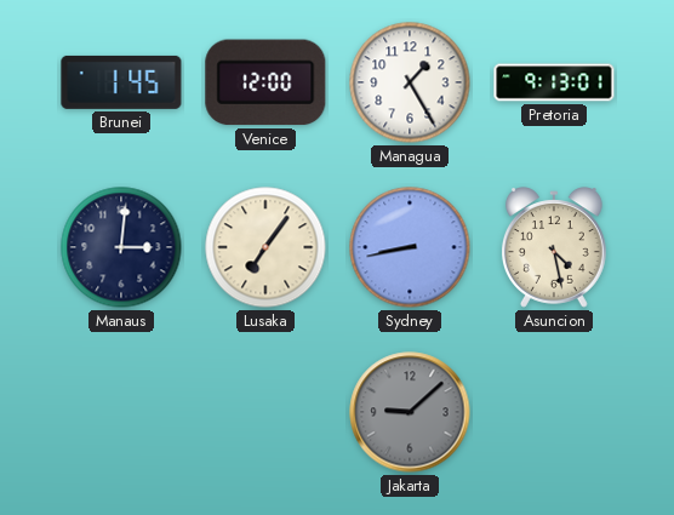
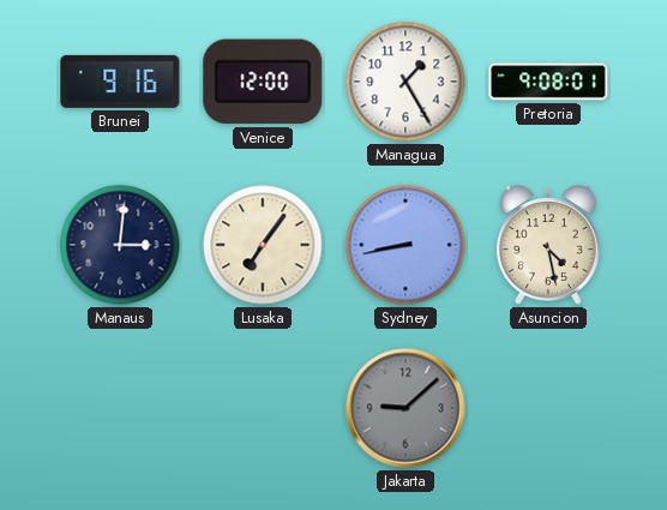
Brunei: 1:45 -> 9:16 (120, 82)
Pretoria: 9:13 -> 9:08 (548, 82)
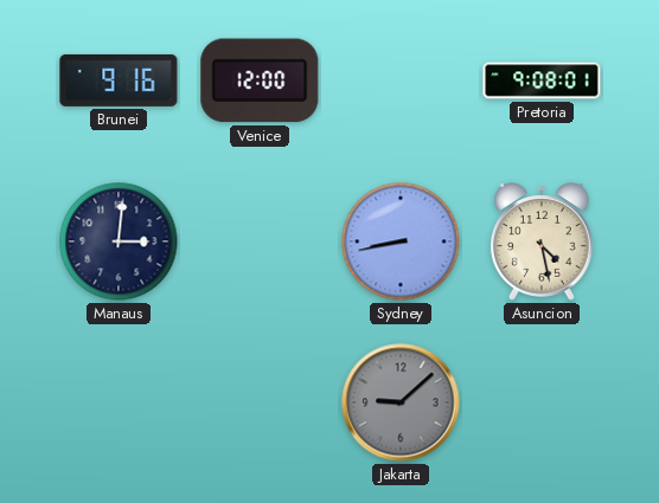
Managua: 1:25 -> none (405, 82)
Lusaka: 7:06 -> none (263, 245)
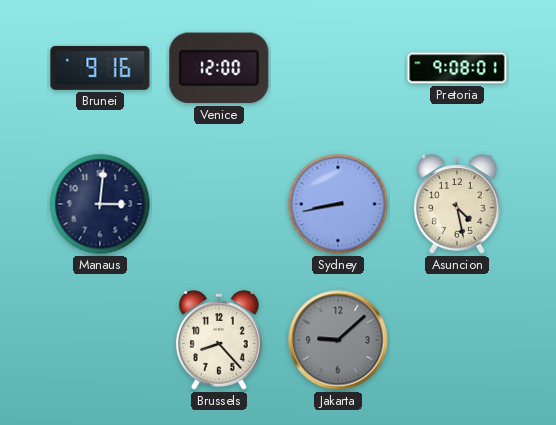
Brussels: none -> 8:23 (219, 340)
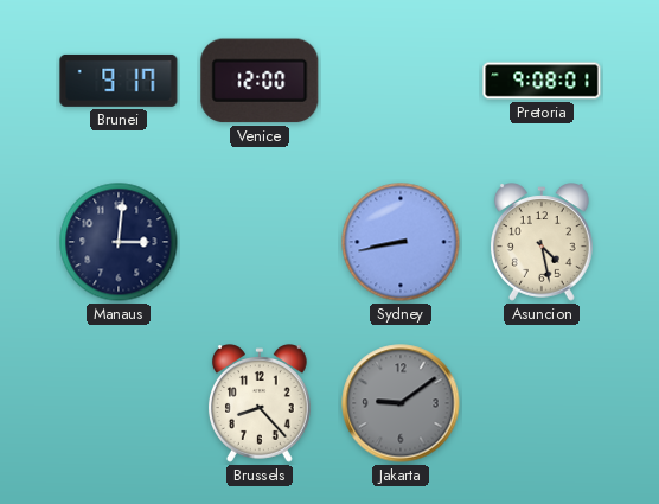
Brunei: 9:16 -> 9:17 (119, 81)
Jakarta: 9:08 -> 9:09 (401, 403)
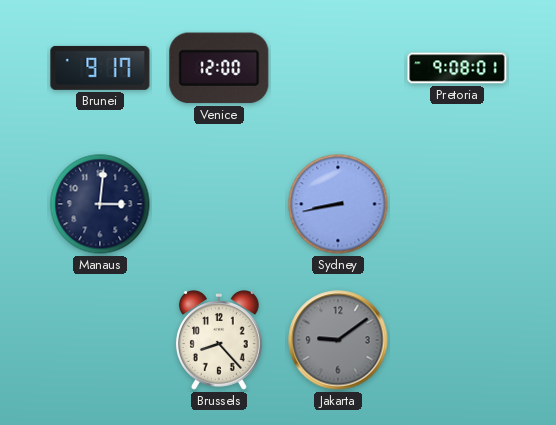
Asuncion: 4:28 -> none (542, 242)
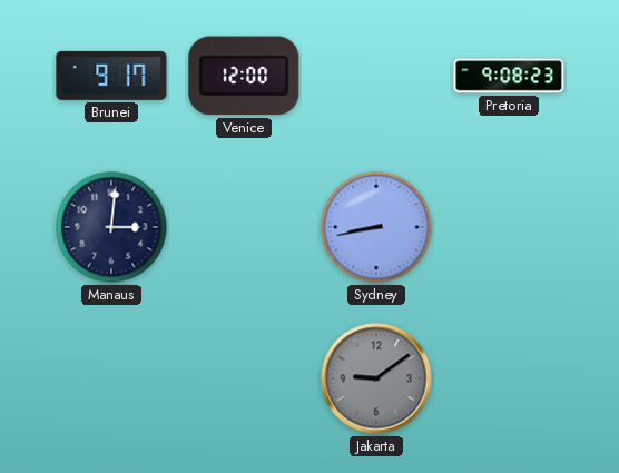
Pretoria: 9:08:01 -> 9:08:23 (509, 76)
Brussels: 8:23 -> none (219, 340)
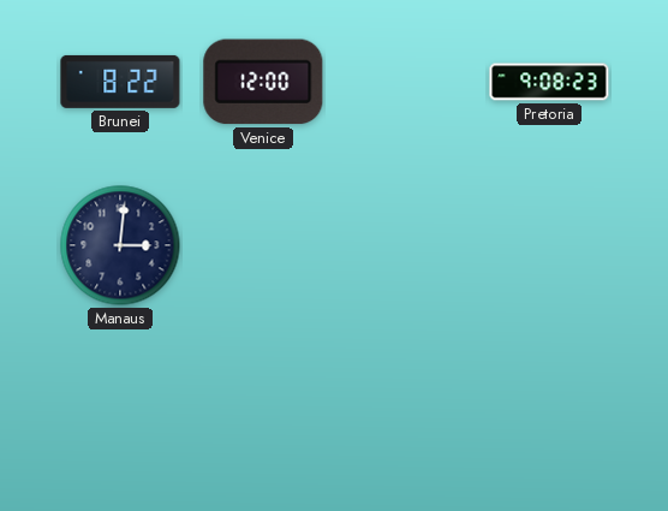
Brunei: 9:17 -> 8:22 (120, 82)
Sydney: 8:43 -> none (376, 227)
Jakarta: 9:09 -> none (376, 378)
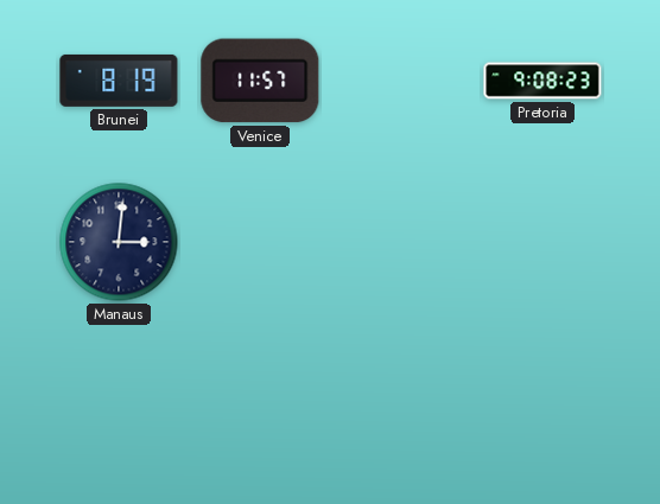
Brunei: 8:22 -> 8:19 (119, 81)
Venice: 12:00 -> 11:57 (260, 81)
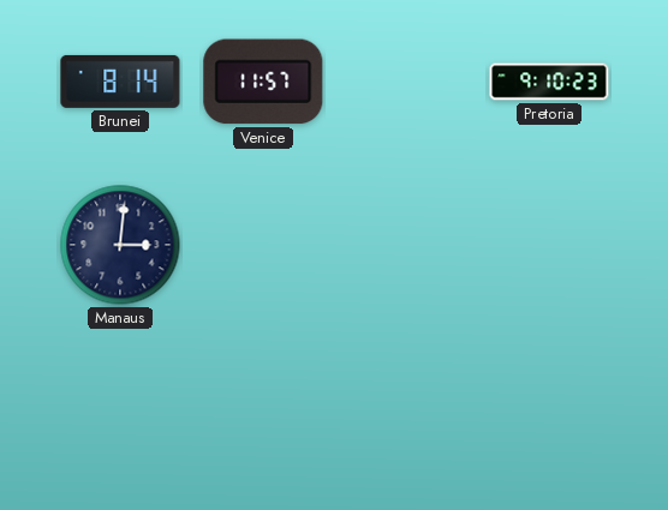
Brunei: 8:19 -> 8:14 (120, 82)
Pretoria: 9:08 -> 9:10 (549, 82)
